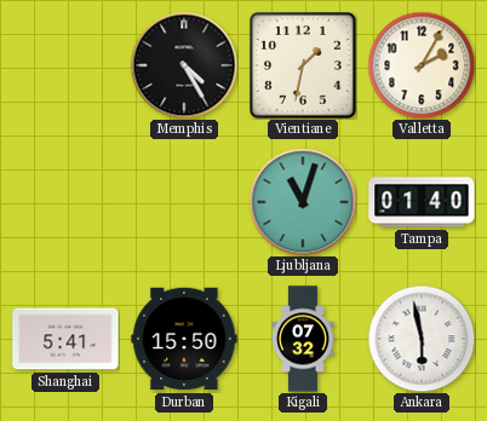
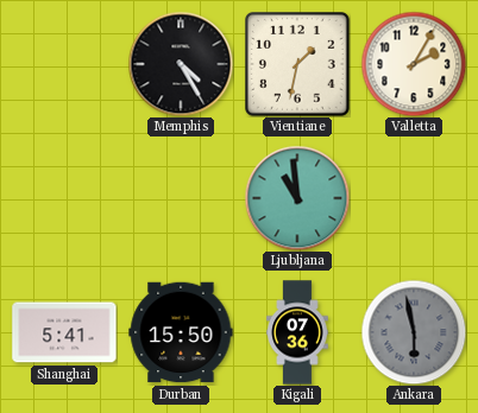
Ljubljana: 11:03 -> 10:59 (297, 198)
Tampa: 01:40 -> none (422, 202)
Kigali: 07:32 -> 07:36 (297, 332)
Ankara dial: white -> grey (414, 332)
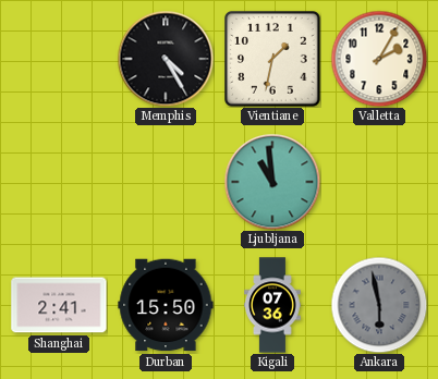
Shanghai: 5:41 -> 2:41 (59, 305)
